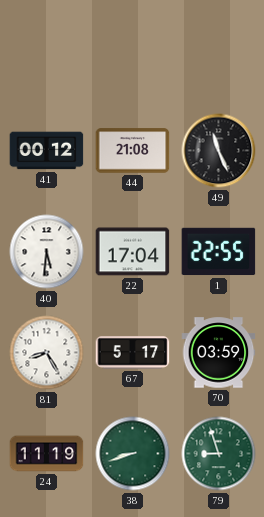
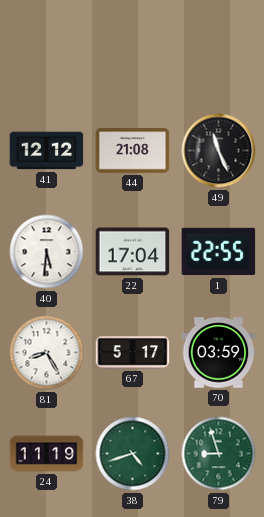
41: 00:12 -> 12:12 (47, 151)
38: 8:42 -> 4:42 (133, 454)
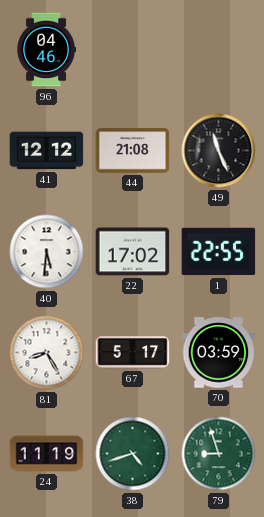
96: none -> 04:46 (47, 50)
22: 17:04 -> 17:02 (133, 252)
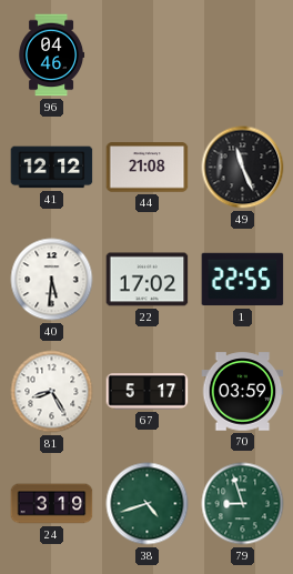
24: 11:19 -> 3:19 (52, 504)
